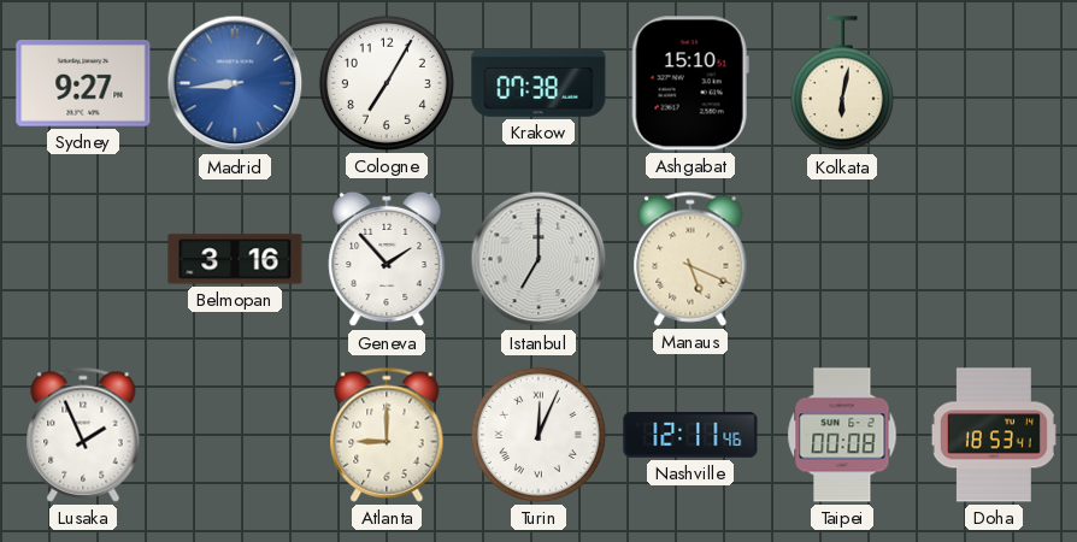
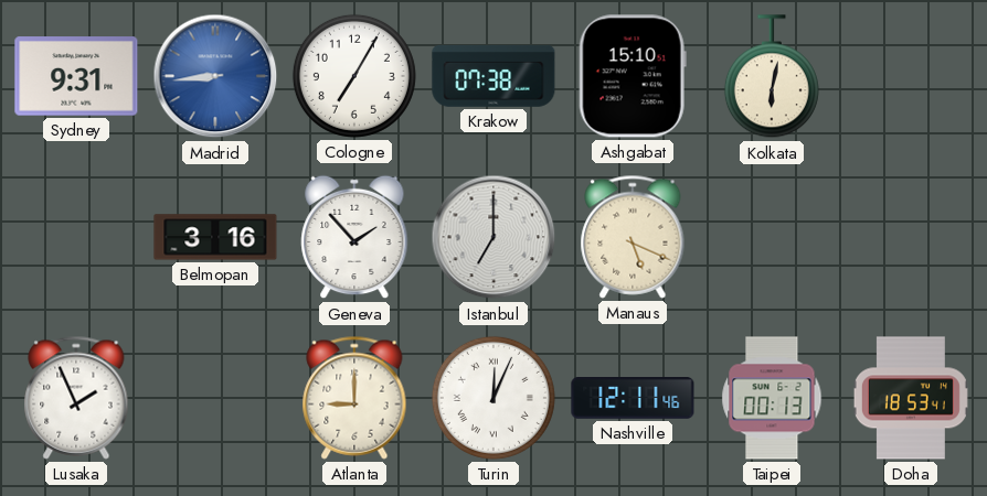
Sydney: 9:27 -> 9:31 (76, 76)
Taipei: 00:08 -> 00:13 (772, 398)
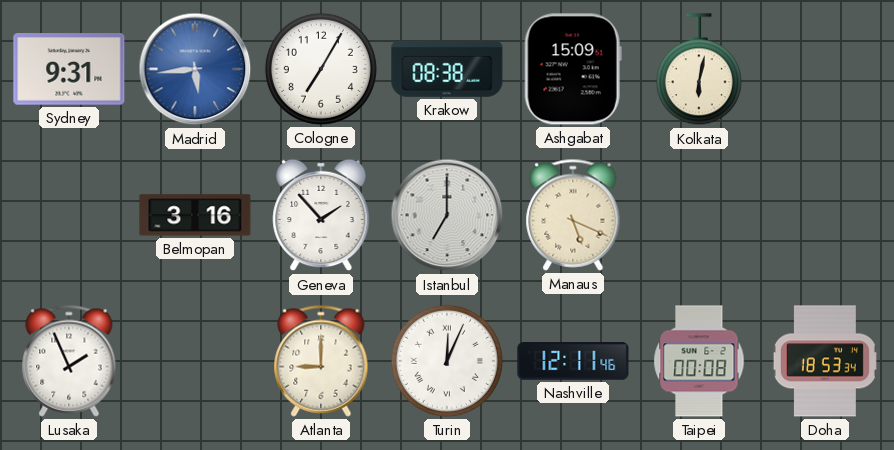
Madrid: 8:44 -> 5:44 (195, 69)
Krakow: 07:38 -> 08:38 (447, 69)
Ashgabat: 15:10 -> 15:09 (573, 69)
Taipei: 00:13 -> 00:08 (699, 361)
Doha: 18:53:41 -> 18:53:34 (825, 361)
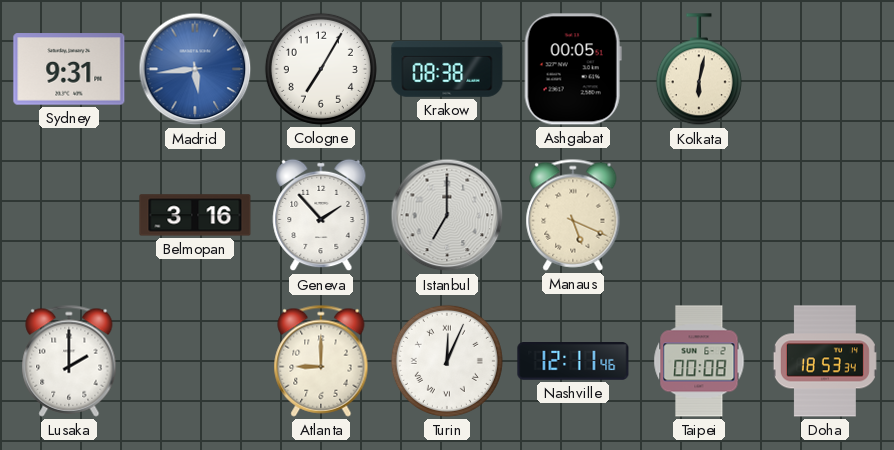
Ashgabat: 15:09 -> 00:05 (573, 69)
Lusaka: 1:56 -> 2:00 (69, 361)
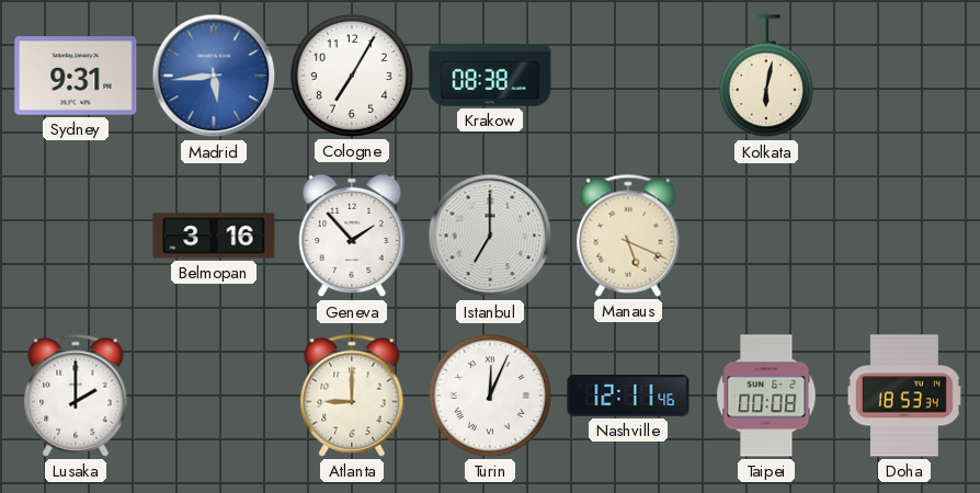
Ashgabat: 00:05 -> none (573, 69)
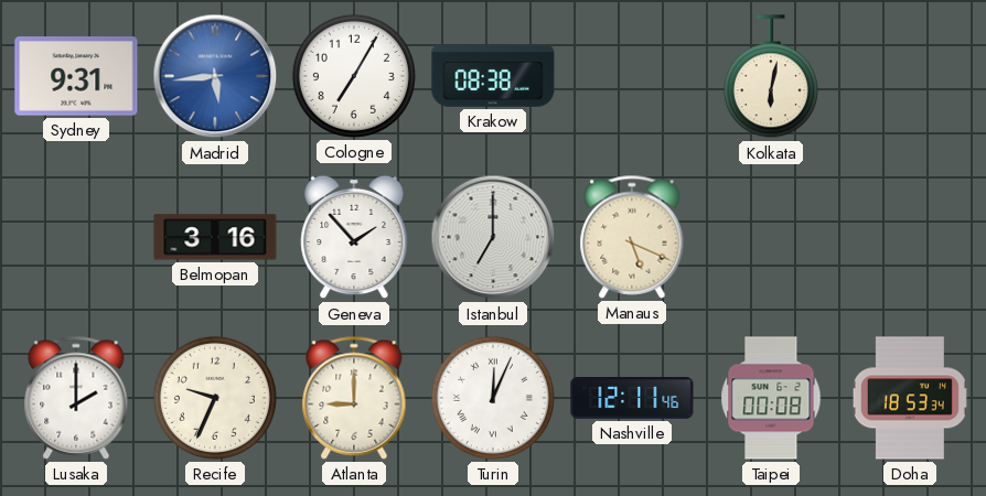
Recife: none -> 9:34 (215, 398)
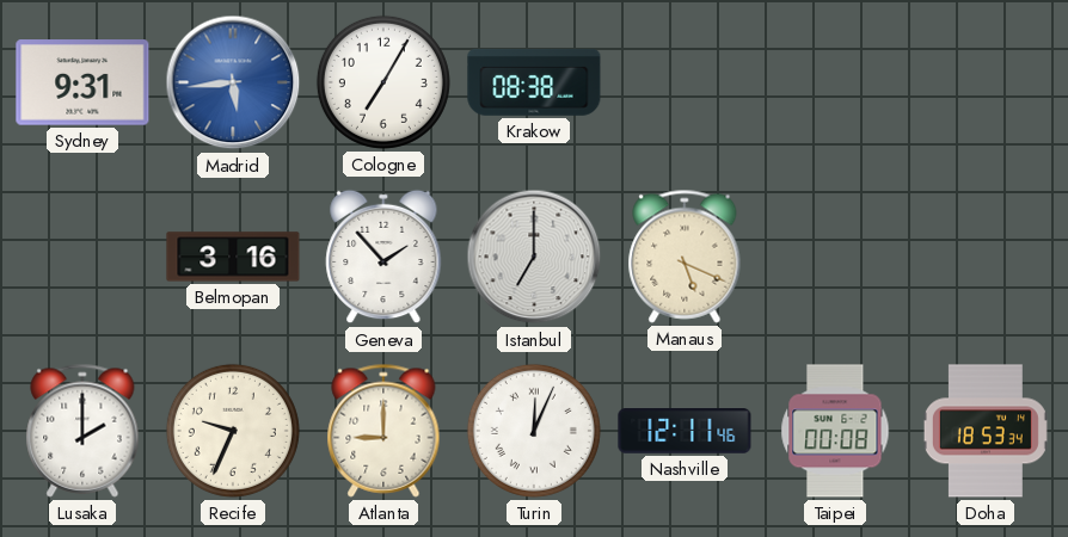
Kolkata: 6:02 -> none (771, 77)
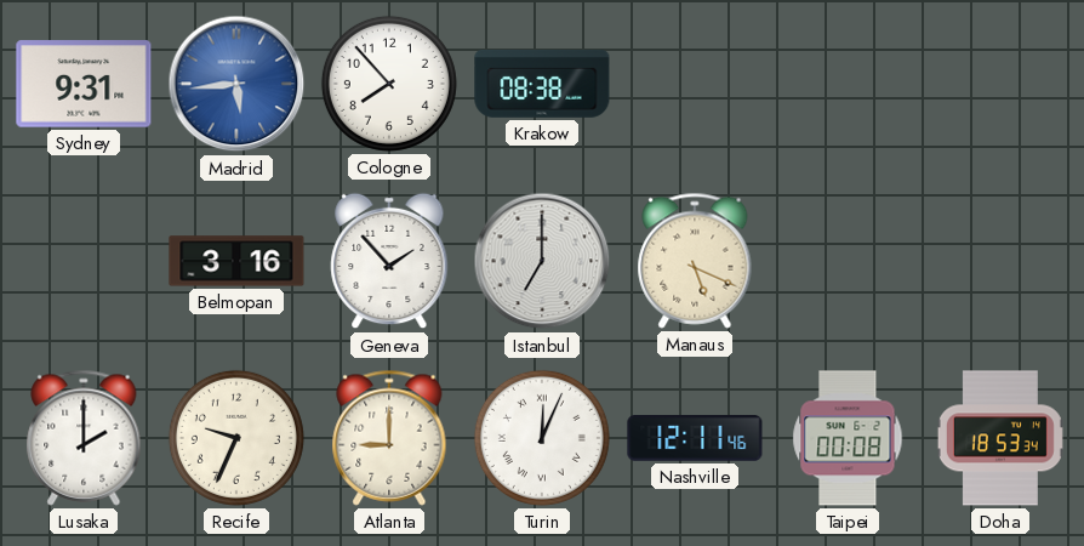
Cologne: 7:05 -> 7:53 (389, 84)
